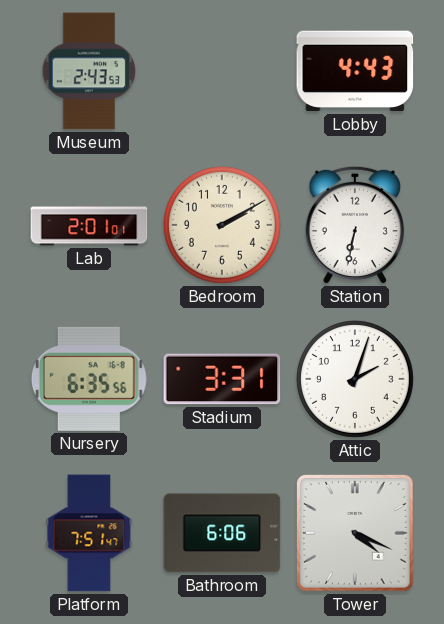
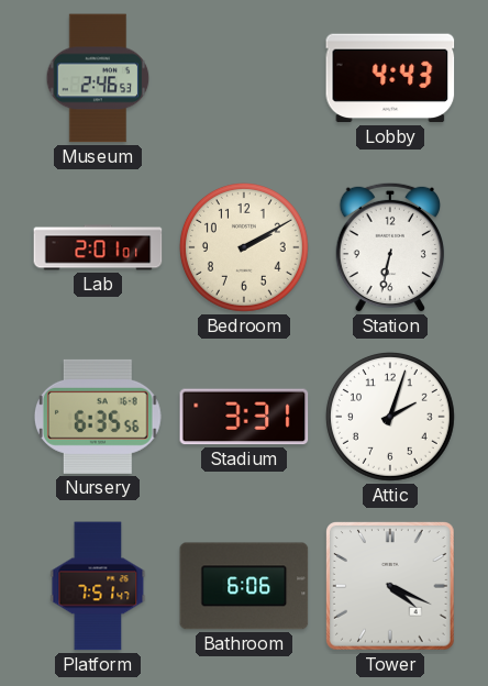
Museum: 2:43 -> 2:46 (98, 78)
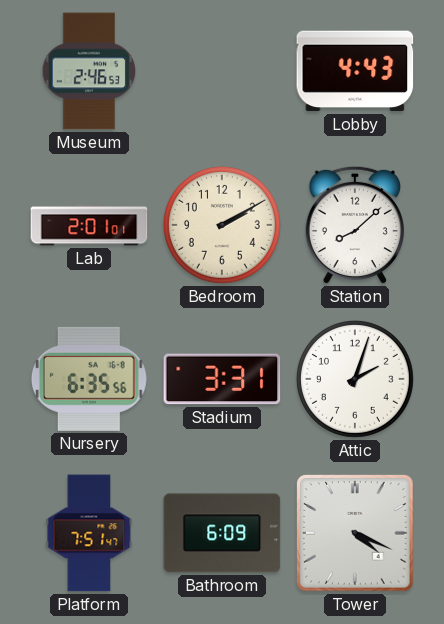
Station: 6:32 -> 8:08 (354, 225)
Bathroom: 6:06 -> 6:09 (222, 533)
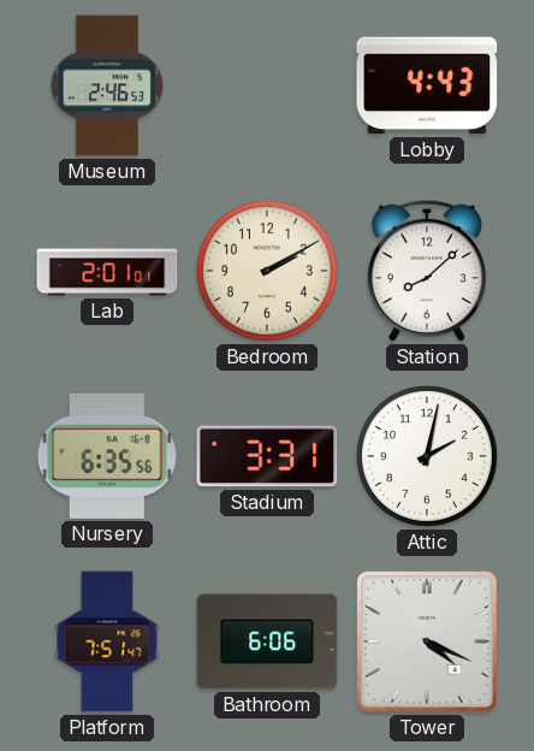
Attic: 2:03 -> 2:02 (427, 456)
Bathroom: 6:09 -> 6:06 (267, 641)
